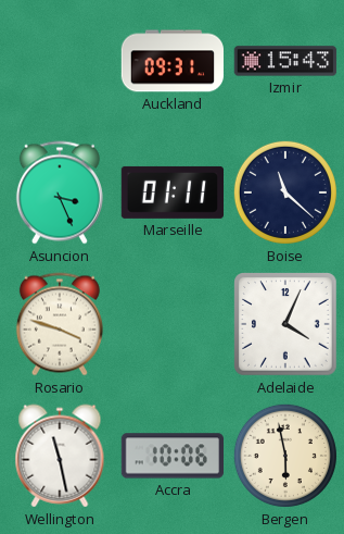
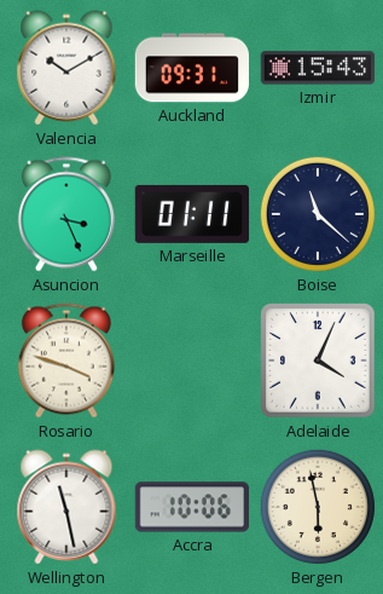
Valencia: none -> 10:10 (66, 68)
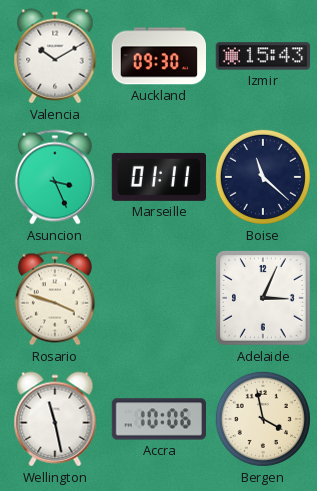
Auckland: 09:31 -> 09:30 (158, 56)
Adelaide: 4:04 -> 3:04 (264, 299)
Bergen: 5:58 -> 3:58 (263, 419)
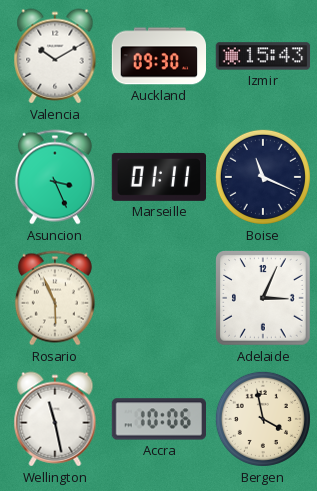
Boise: 11:22 -> 11:19 (263, 177)
Rosario: 3:48 -> 5:56 (55, 298)
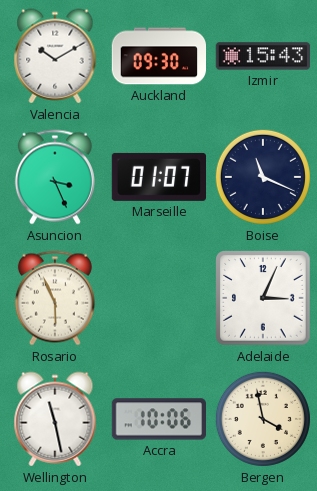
Marseille: 01:11 -> 01:07 (158, 177)
